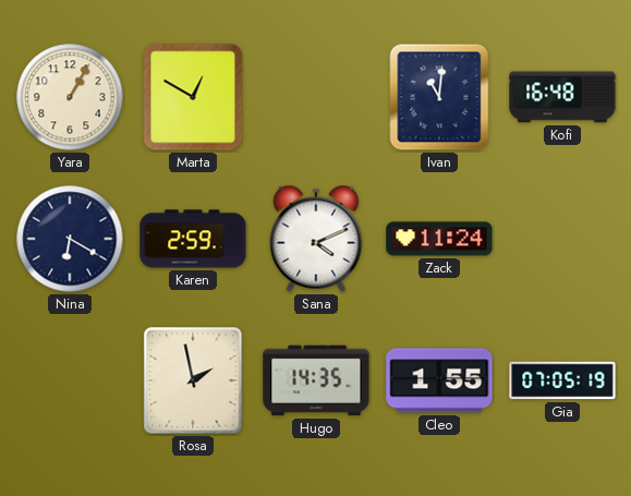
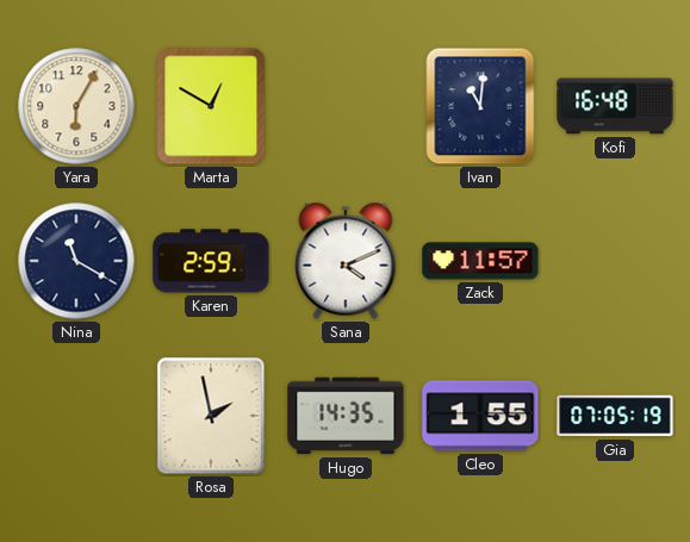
Yara: 1:05 -> 6:05 (76, 106)
Nina: 6:20 -> 11:20 (76, 261)
Zack: 11:24 -> 11:57 (480, 261)
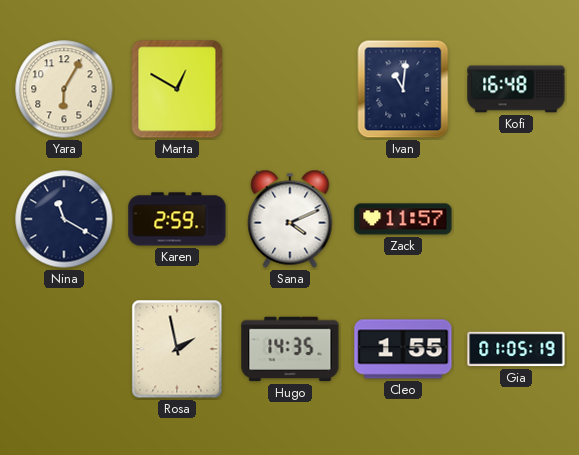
Gia: 07:05 -> 01:05 (516, 349)
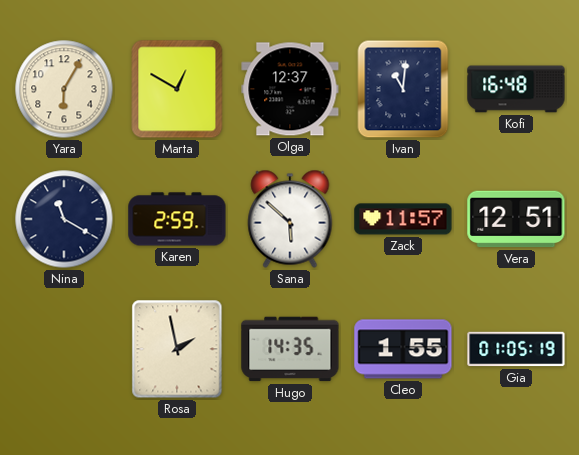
Olga: none -> 12:37 (290, 89)
Sana: 4:11 -> 5:52 (290, 219)
Vera: none -> 12:51 (516, 219)
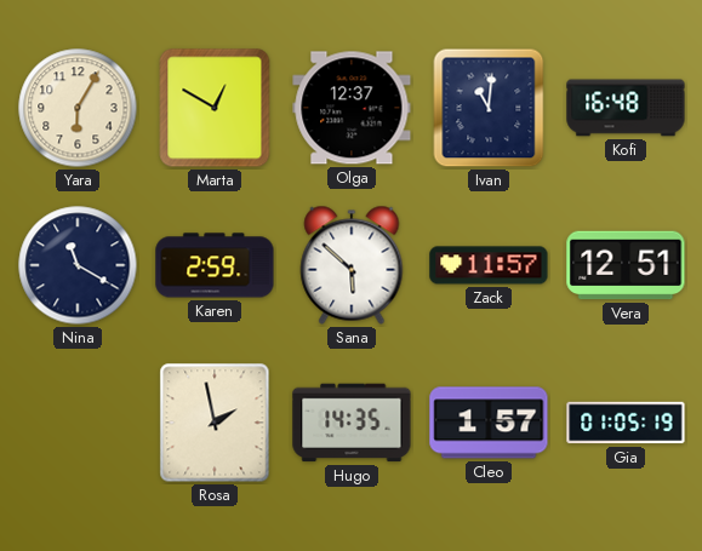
Cleo: 1:55 -> 1:57 (489, 423)
